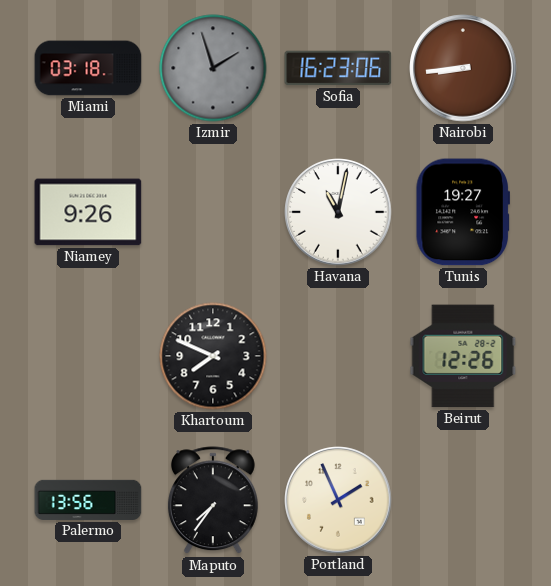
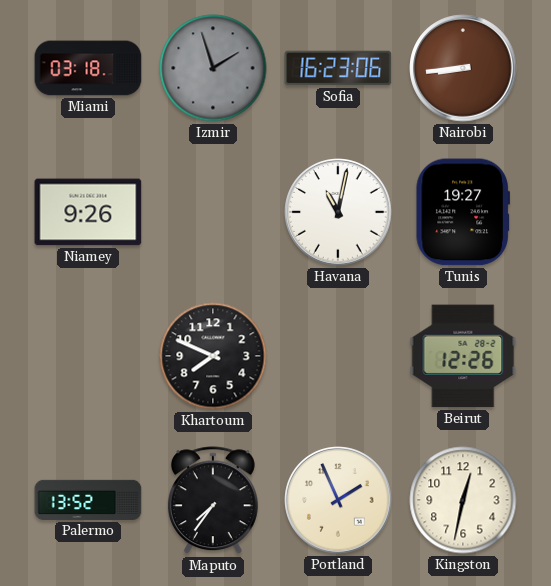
Palermo: 13:56 -> 13:52 (88, 500)
Kingston: none -> 12:32 (463, 500)
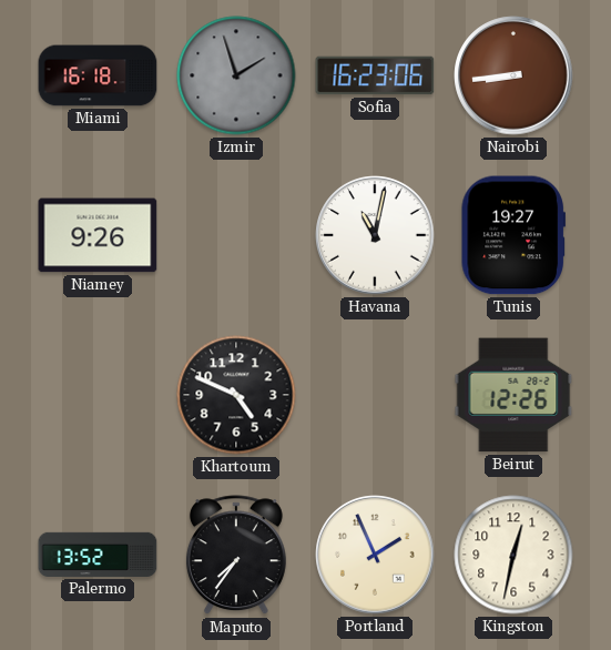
Miami: 03:18 -> 16:18 (98, 75)
Khartoum: 7:49 -> 4:49 (236, 395)
